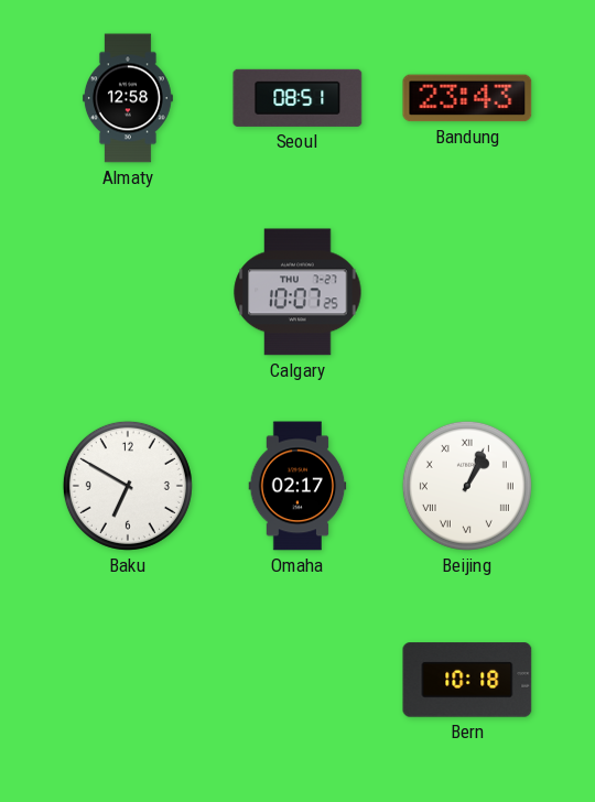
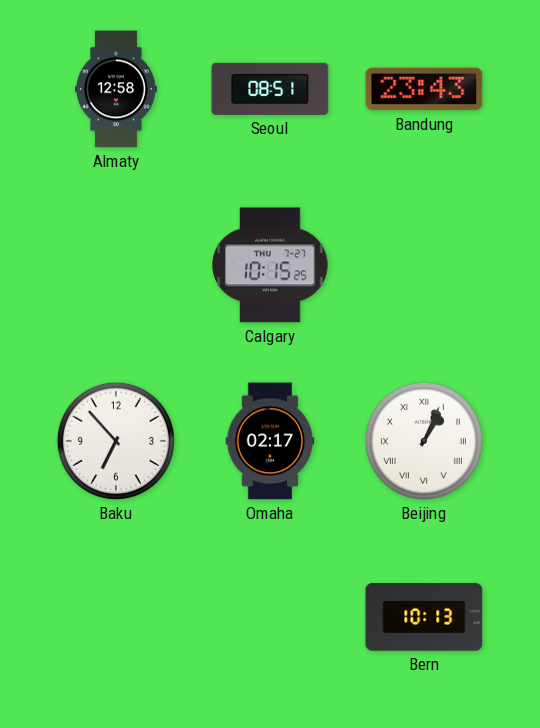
Calgary: 10:07 -> 10:15 (270, 265)
Baku: 6:50 -> 6:53 (116, 441)
Bern: 10:18 -> 10:13 (424, 617)
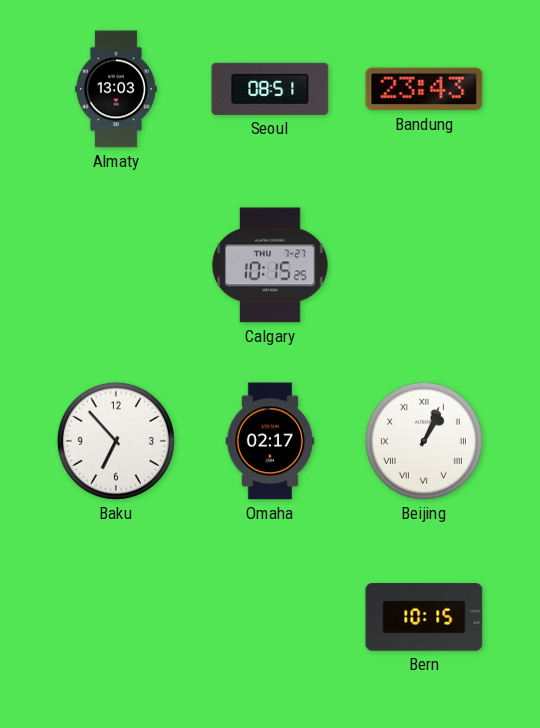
Almaty: 12:58 -> 13:03 (116, 89)
Bern: 10:13 -> 10:15 (424, 617)
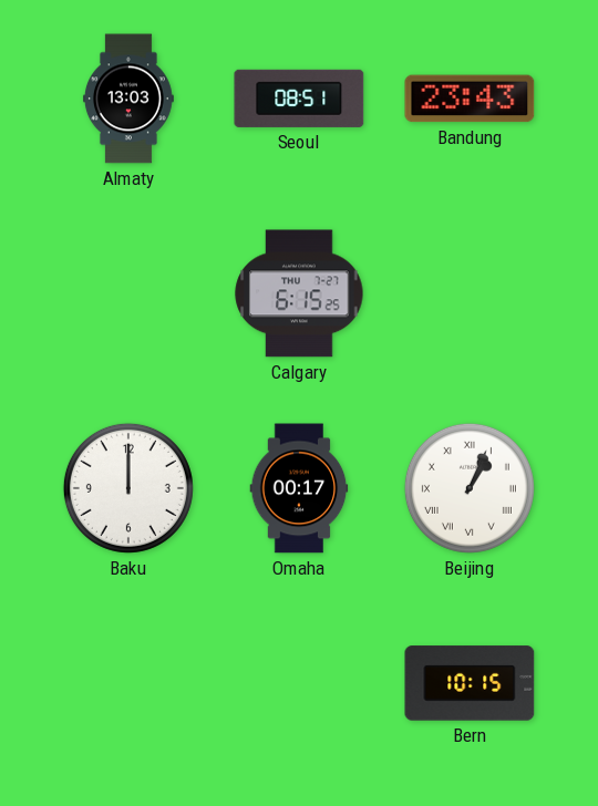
Calgary: 10:15 -> 6:15 (299, 293)
Baku: 6:53 -> 12:00 (128, 488)
Omaha: 02:17 -> 00:17 (299, 488)
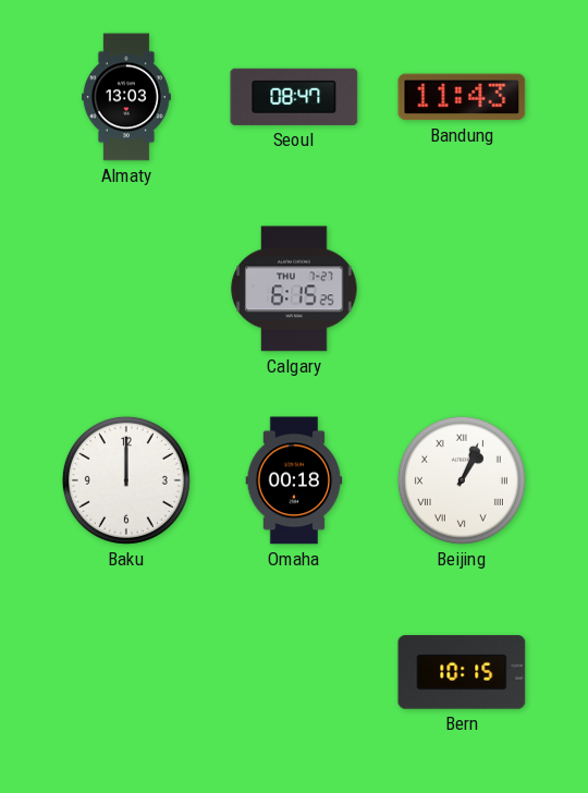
Seoul: 08:51 -> 08:47 (294, 97)
Bandung: 23:43 -> 11:43 (462, 97)
Omaha: 00:17 -> 00:18 (294, 480)
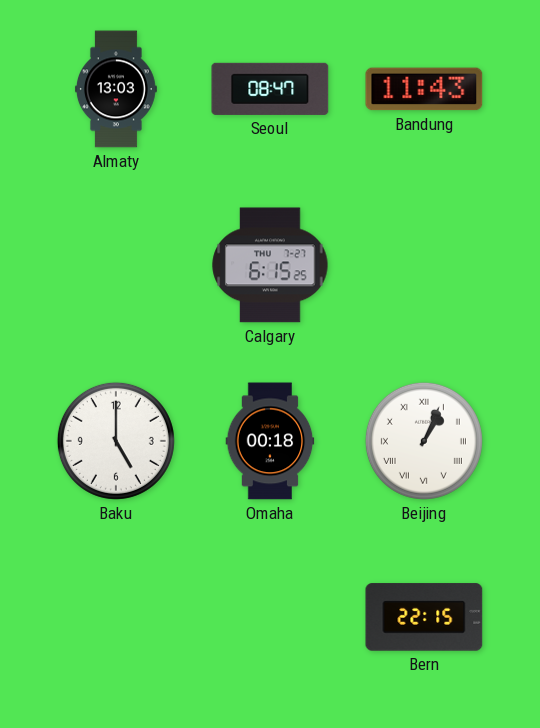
Baku: 12:00 -> 5:00 (116, 441)
Bern: 10:15 -> 22:15 (424, 617)
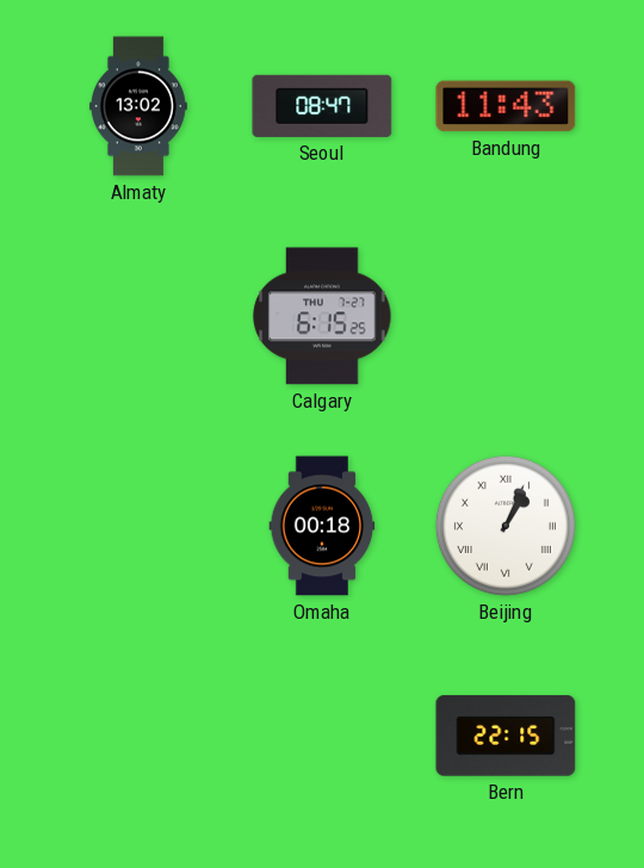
Almaty: 13:03 -> 13:02 (138, 106)
Baku: 5:00 -> none (116, 441)
